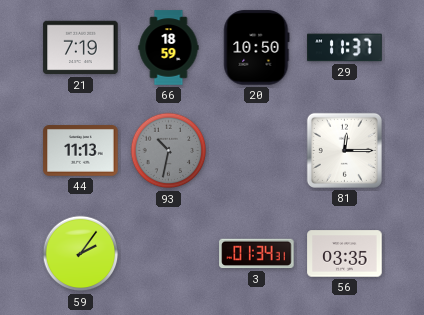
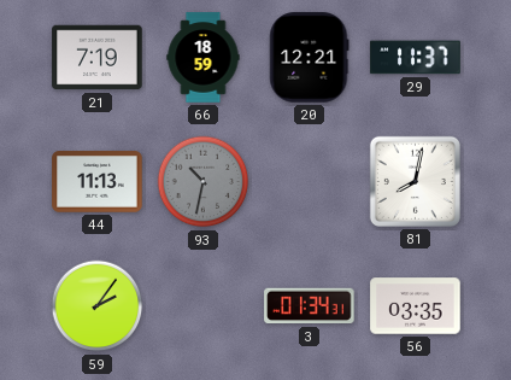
20: 10:50 -> 12:21 (310, 58)
81: 12:15 -> 8:02 (415, 181)
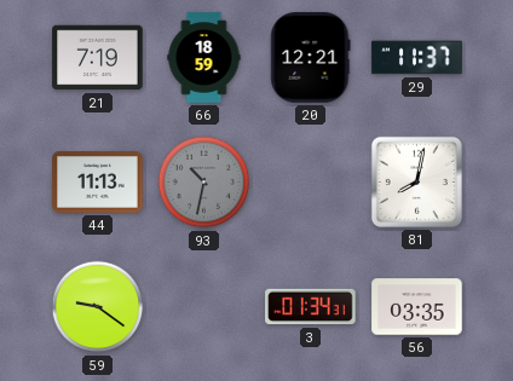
59: 2:06 -> 9:21 (98, 307)
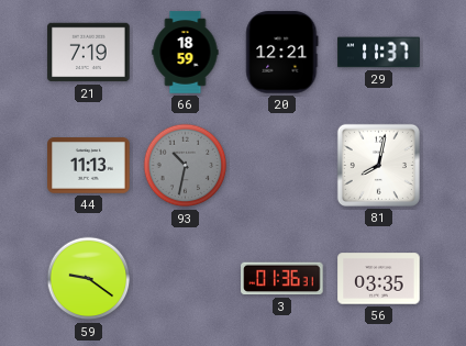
3: 01:34 -> 01:36 (282, 279)
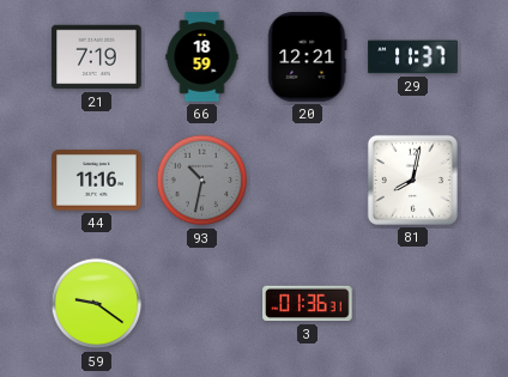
44: 11:13 -> 11:16 (97, 181)
56: 03:35 -> none (379, 279)
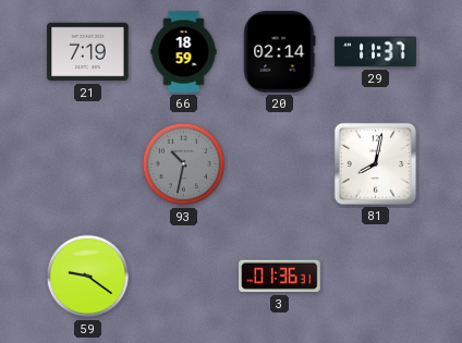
20: 12:21 -> 02:14 (280, 52)
44: 11:16 -> none (97, 181)
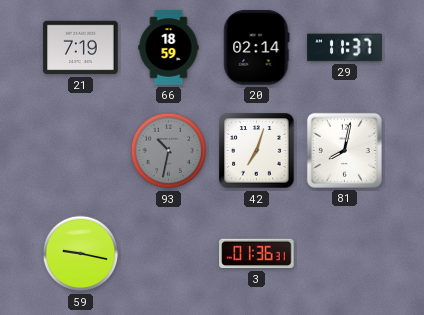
42: none -> 7:03 (257, 151)
59: 9:21 -> 9:17 (81, 254)
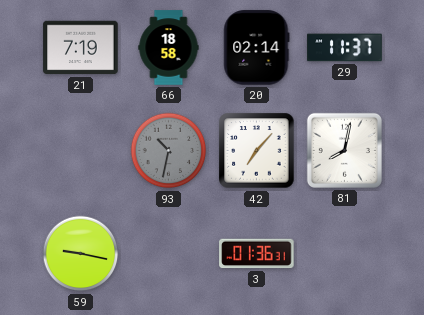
66: 18:59 -> 18:58 (169, 48)
42: 7:03 -> 7:07 (257, 151)
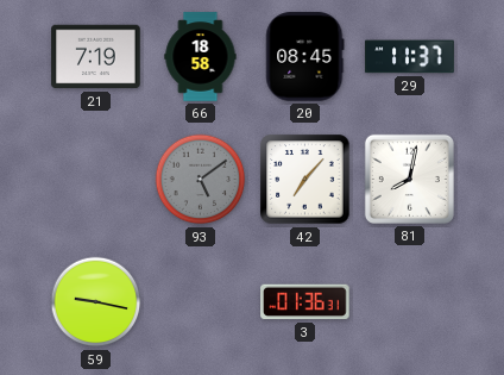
20: 02:14 -> 08:45 (305, 57)
93: 10:32 -> 5:09 (201, 180)
